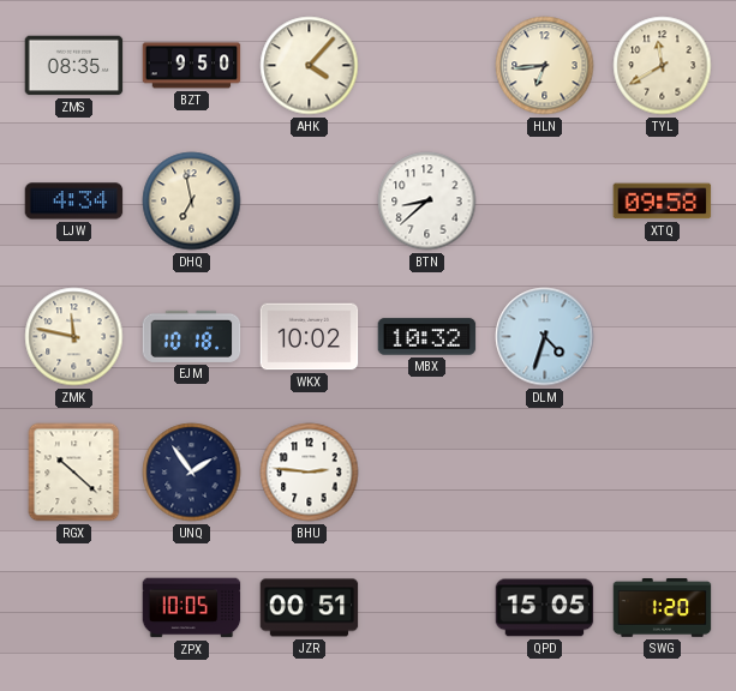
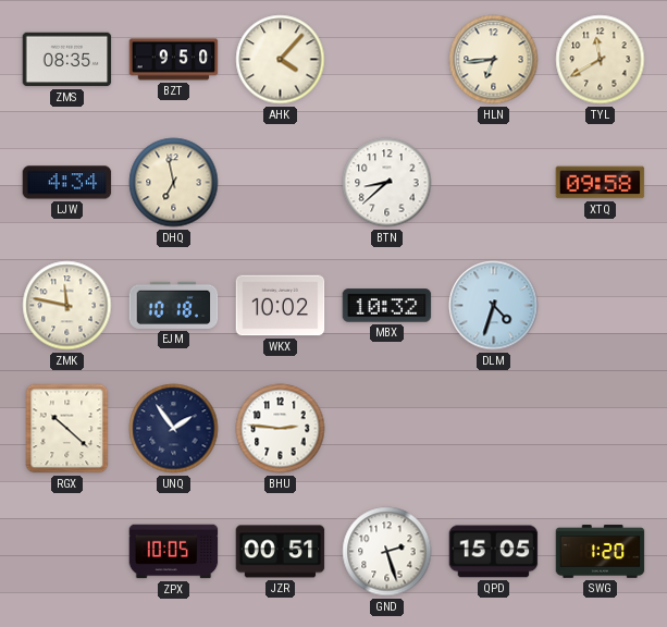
GND: none -> 2:27 (387, 552)
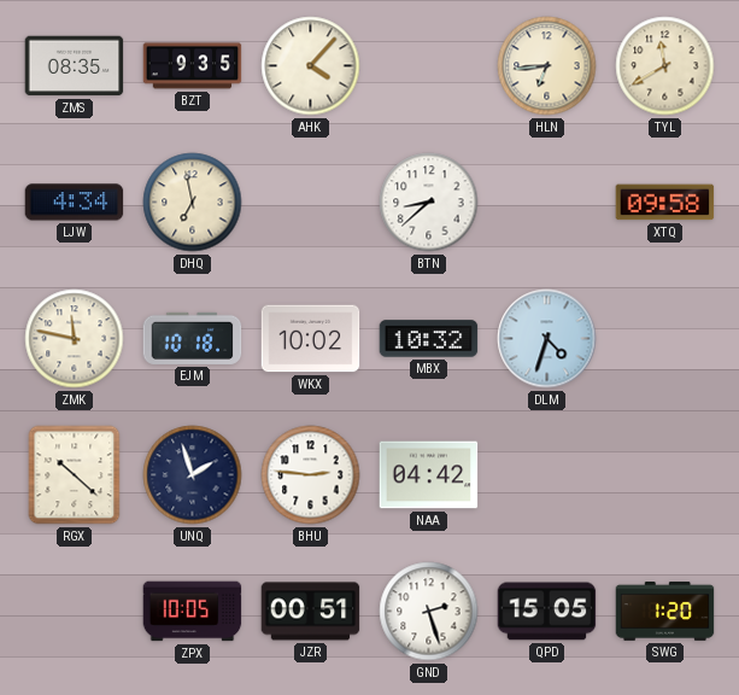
BZT: 9:50 -> 9:35 (193, 66)
UNQ: 1:54 -> 1:57 (193, 475)
NAA: none -> 04:42 (429, 475)
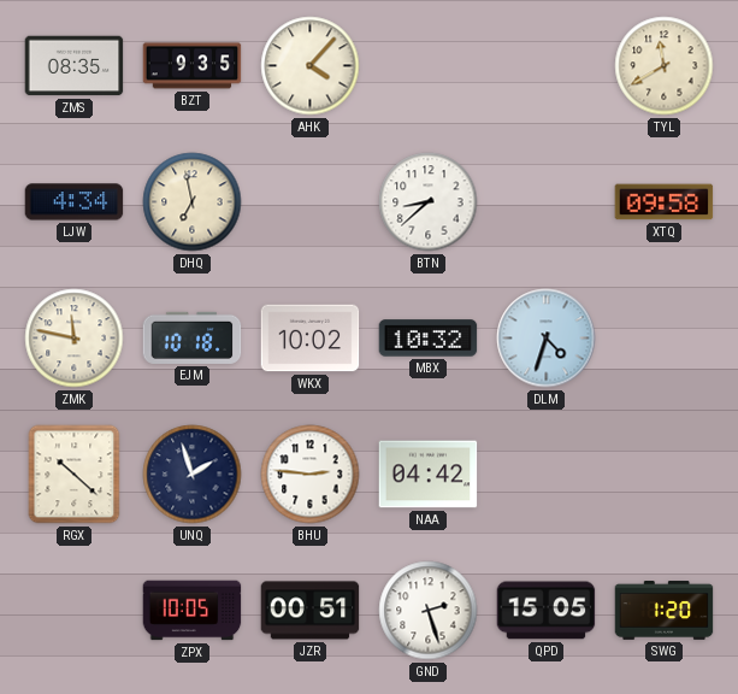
HLN: 6:44 -> none (547, 66)
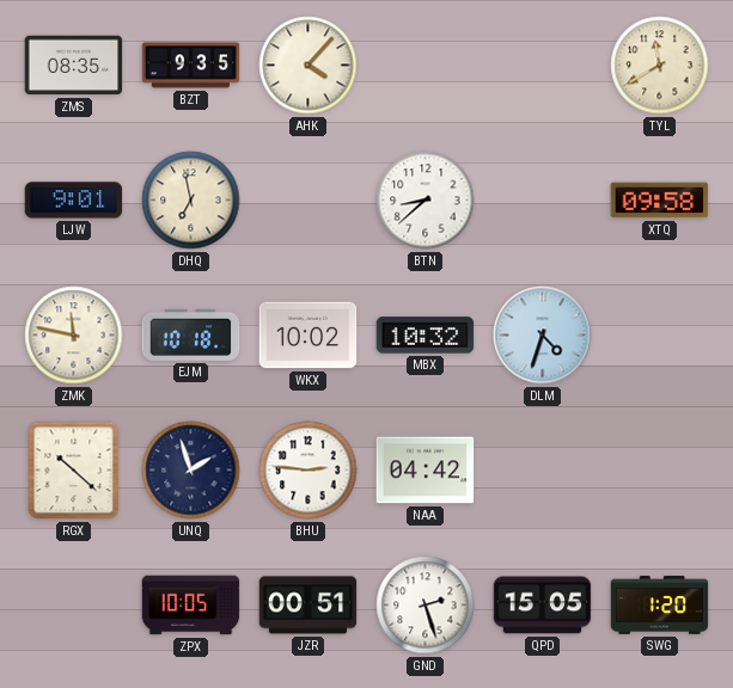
LJW: 4:34 -> 9:01 (74, 201)
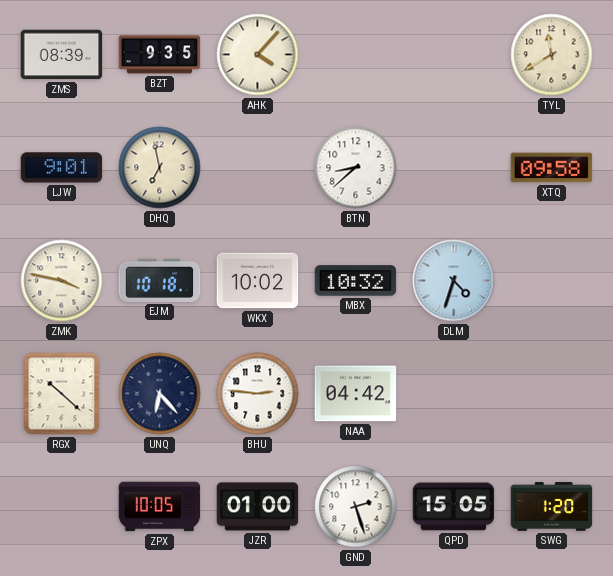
ZMS: 08:35 -> 08:39 (62, 55)
ZMK: 11:47 -> 3:47 (62, 281)
UNQ: 1:57 -> 6:23 (160, 394)
JZR: 00:51 -> 01:00 (258, 507)
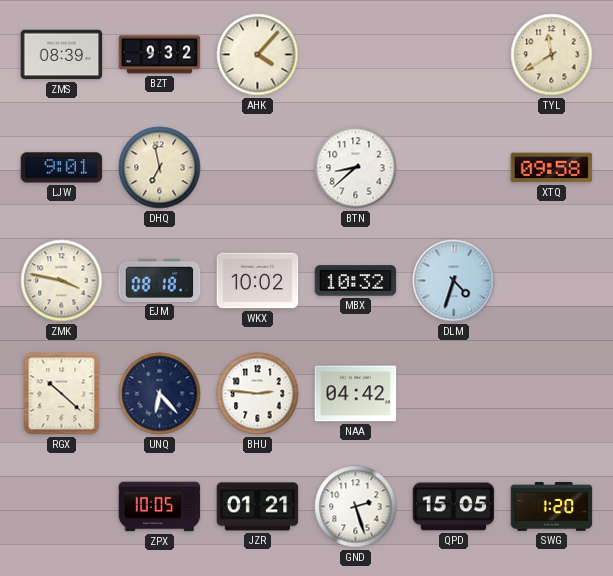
BZT: 9:35 -> 9:32 (160, 55)
EJM: 10:18 -> 08:18 (160, 280)
JZR: 01:00 -> 01:21 (258, 507)
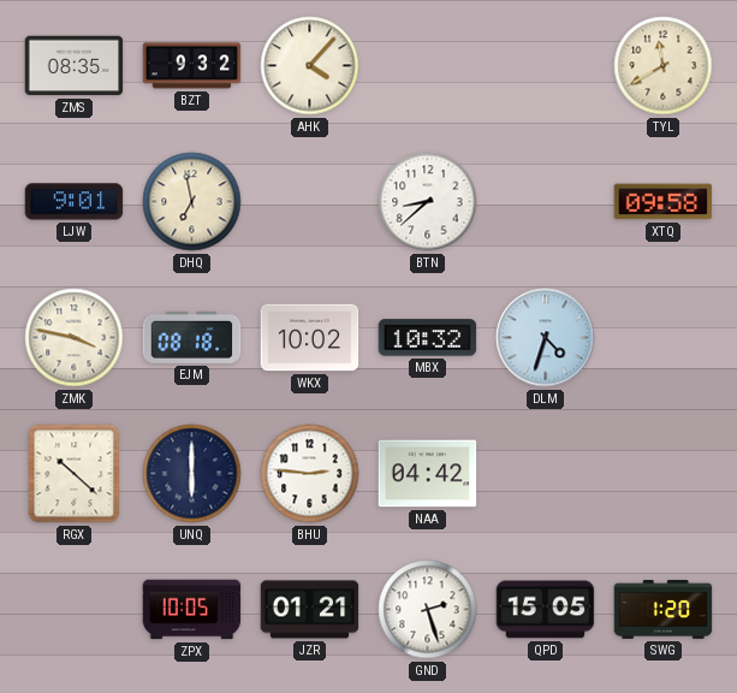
ZMS: 08:39 -> 08:35 (75, 66)
UNQ: 6:23 -> 6:00 (192, 474)
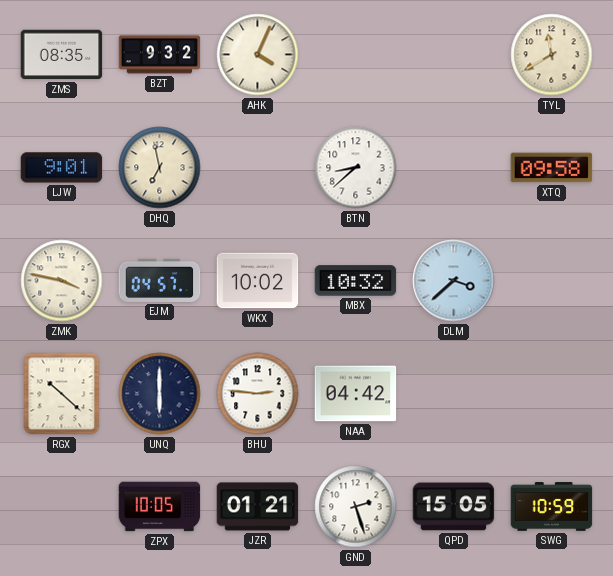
AHK: 4:07 -> 4:04 (258, 55)
EJM: 08:18 -> 04:57 (160, 280)
DLM: 4:33 -> 3:38 (454, 281)
SWG: 1:20 -> 10:59 (552, 507)
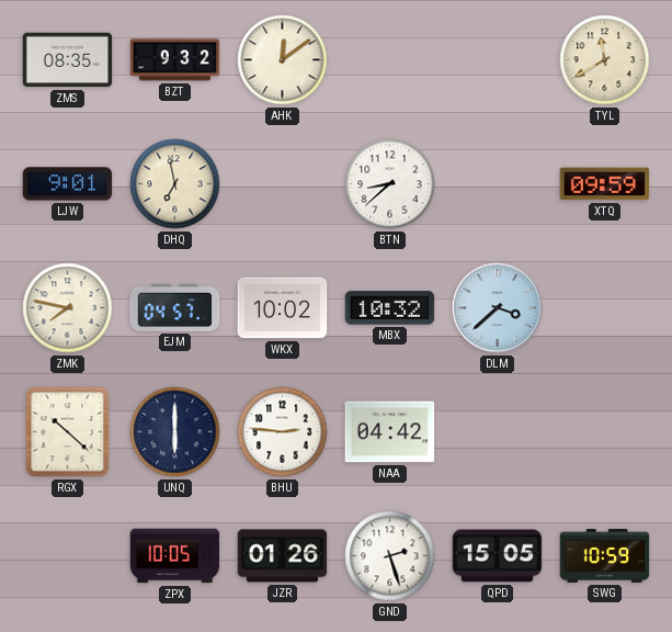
AHK: 4:04 -> 12:09 (283, 60)
XTQ: 09:58 -> 09:59 (605, 184)
ZMK: 3:47 -> 7:47 (68, 308)
JZR: 01:21 -> 01:26 (283, 556)
